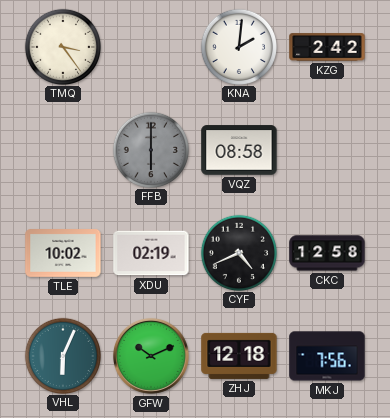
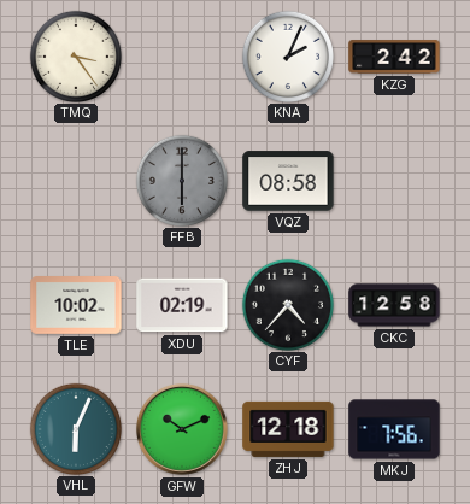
KNA: 2:01 -> 2:04 (287, 55)
CYF: 4:41 -> 4:37 (287, 304)
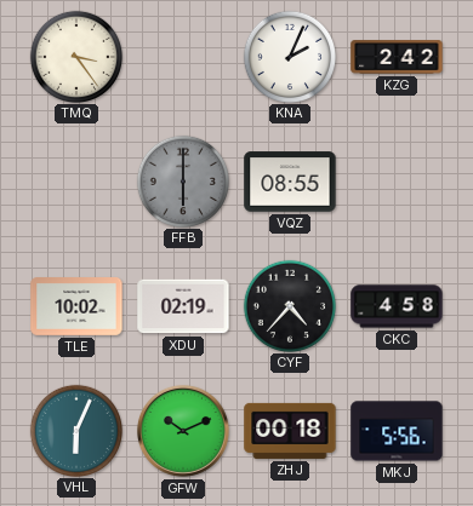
VQZ: 08:58 -> 08:55 (290, 182)
CKC: 12:58 -> 4:58 (397, 306)
ZHJ: 12:18 -> 00:18 (290, 431)
MKJ: 7:56 -> 5:56 (397, 431)
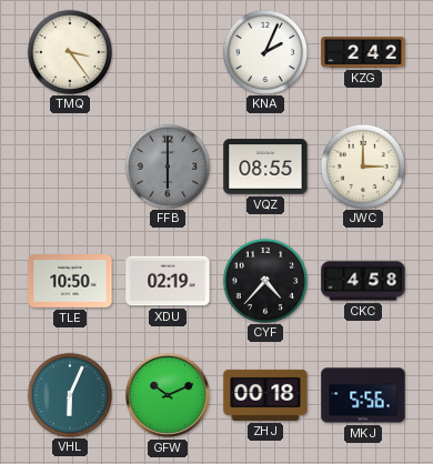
JWC: none -> 3:00 (362, 165)
TLE: 10:02 -> 10:50 (70, 282)
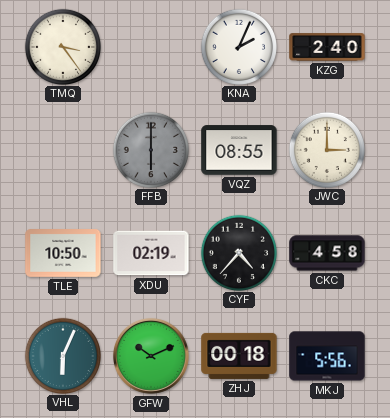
KZG: 2:42 -> 2:40 (327, 47)
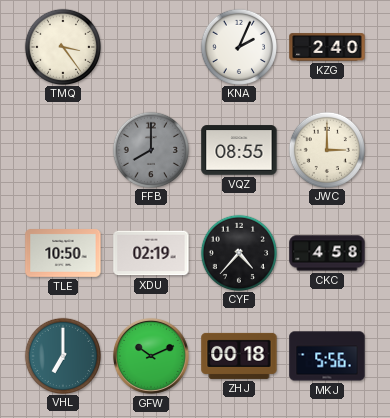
FFB: 6:00 -> 8:00 (150, 149)
VHL: 6:04 -> 7:00 (62, 355)
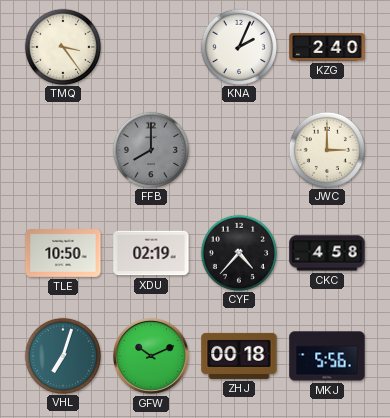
VQZ: 08:55 -> none (239, 150)
VHL: 7:00 -> 7:03 (62, 355)
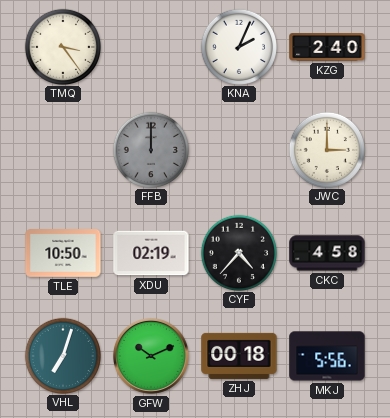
FFB: 8:00 -> 12:00 (150, 149)
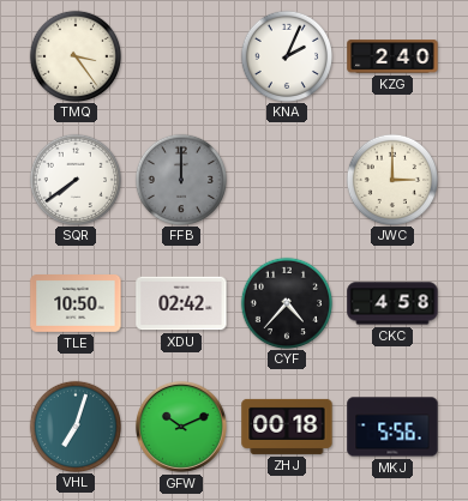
SQR: none -> 7:39 (74, 179)
XDU: 02:19 -> 02:42 (181, 303)
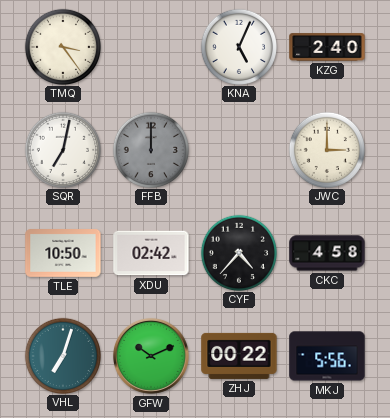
KNA: 2:04 -> 5:04 (238, 46)
SQR: 7:39 -> 7:02 (62, 149)
ZHJ: 00:18 -> 00:22 (239, 356)
